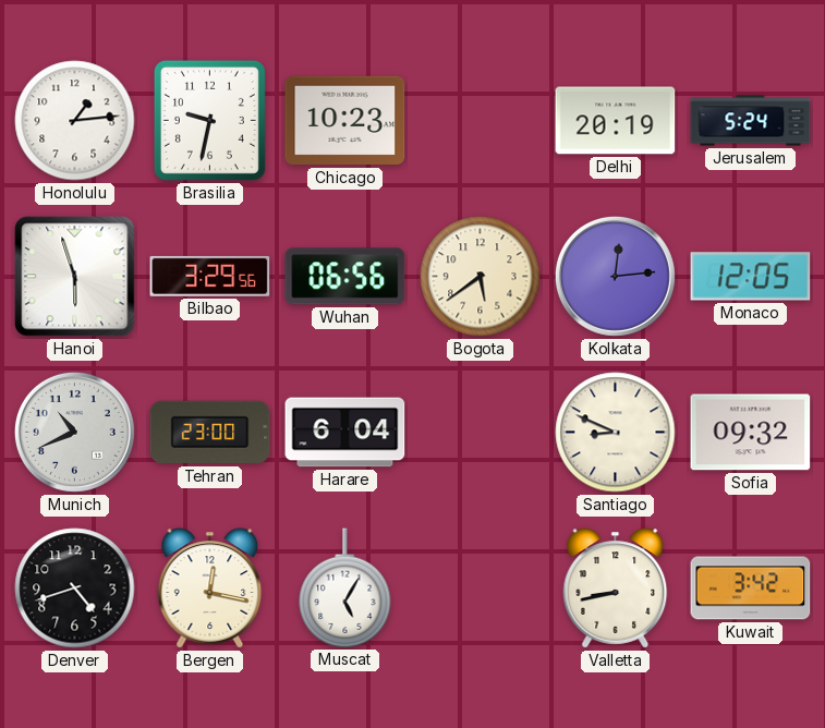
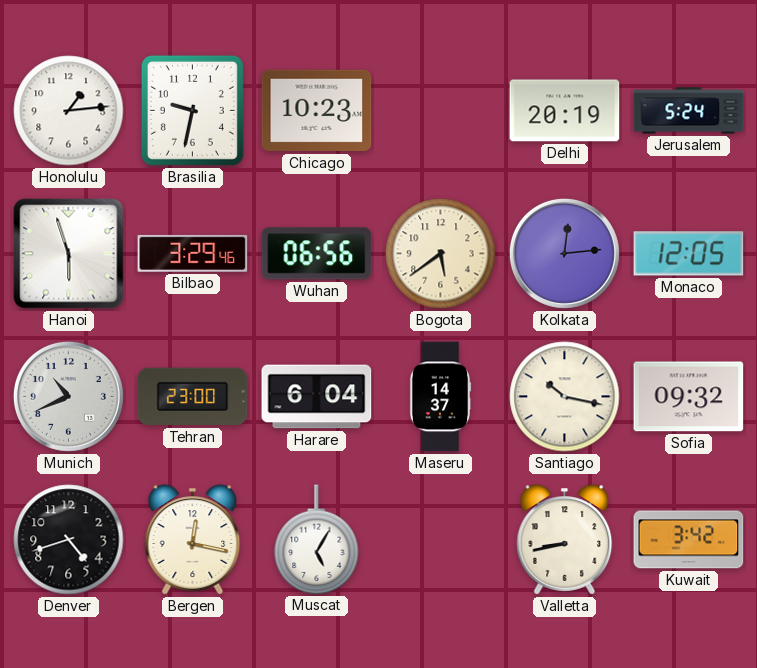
Bilbao: 3:29:56 -> 3:29:46 (193, 253)
Maseru: none -> 14:37 (440, 397)
Santiago: 8:49 -> 10:17 (565, 397)
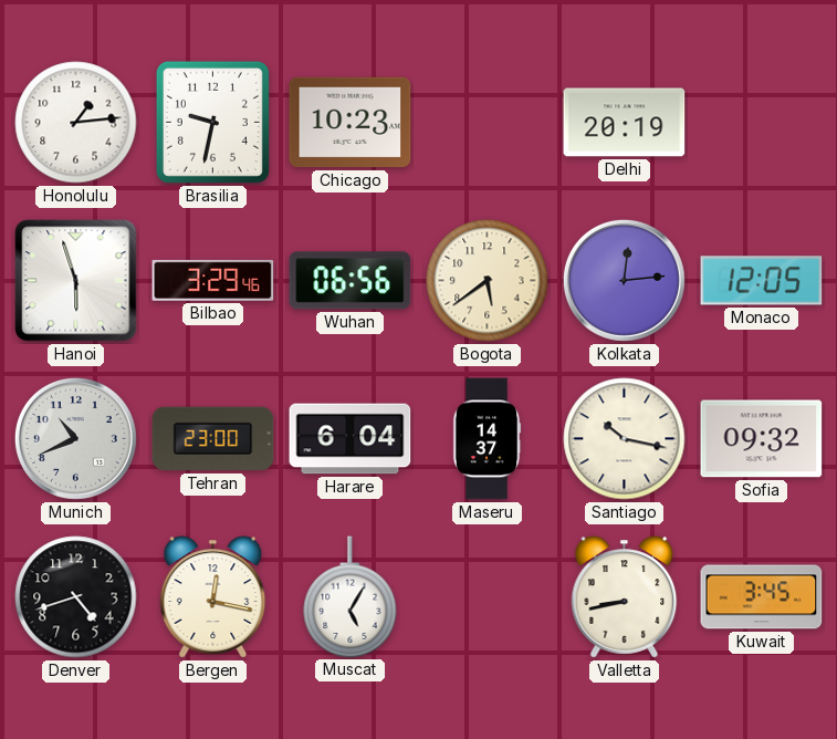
Jerusalem: 5:24 -> none (689, 111)
Kuwait: 3:42 -> 3:45 (762, 597)
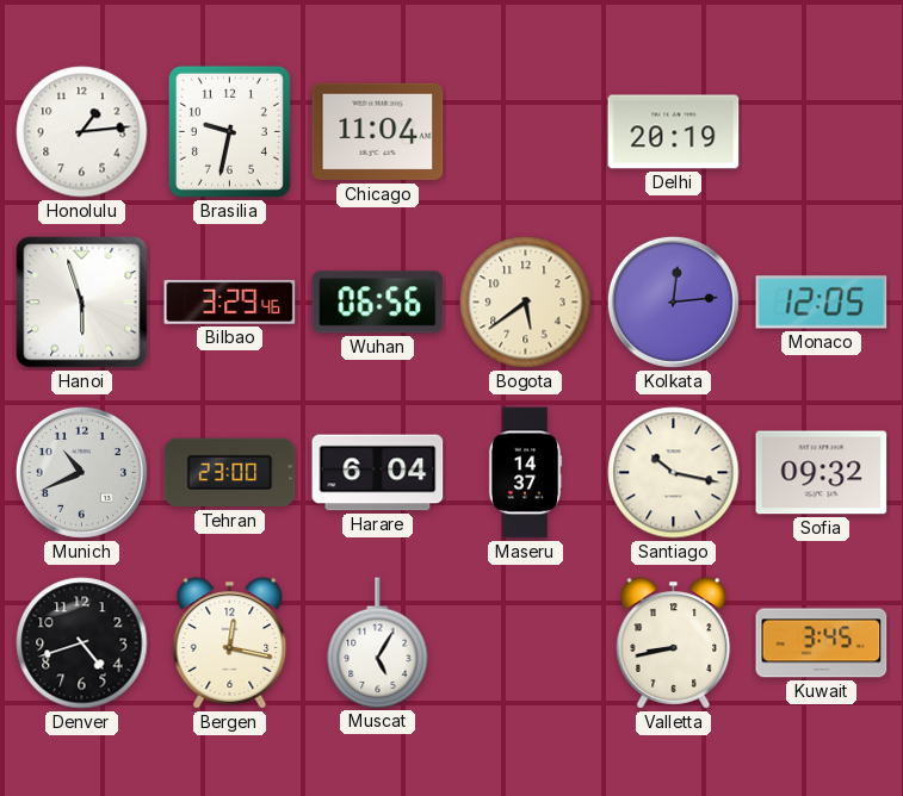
Chicago: 10:23 -> 11:04 (378, 132)
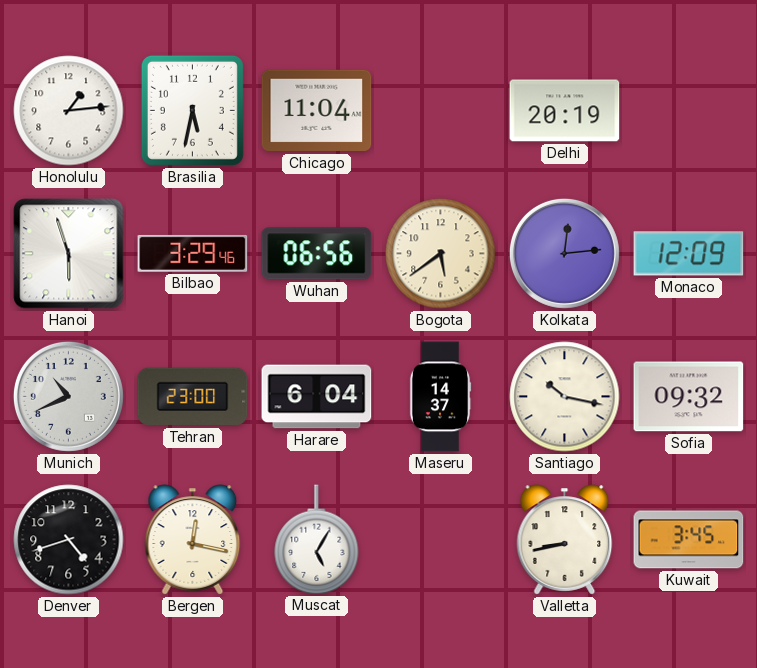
Brasilia: 9:32 -> 5:32 (192, 110)
Monaco: 12:05 -> 12:09 (689, 254)
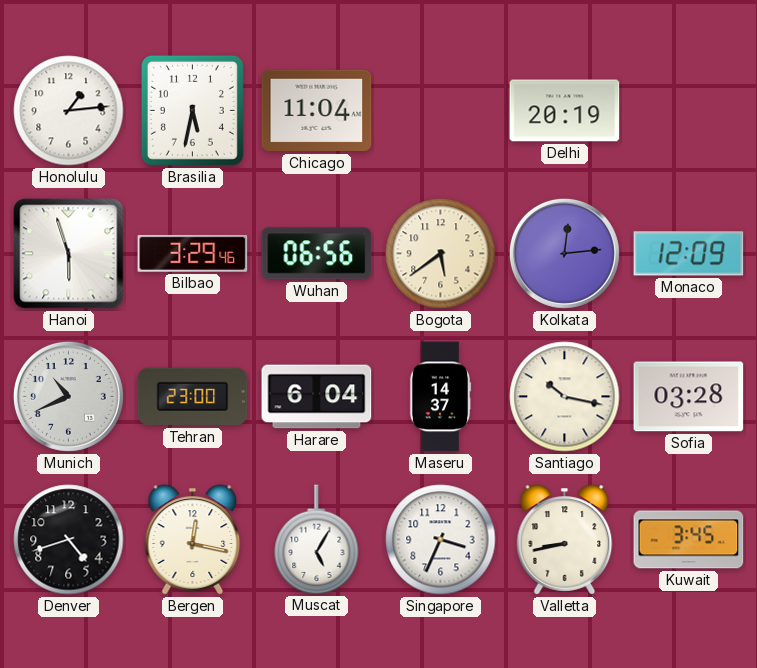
Sofia: 09:32 -> 03:28 (689, 397)
Singapore: none -> 3:34 (441, 540)
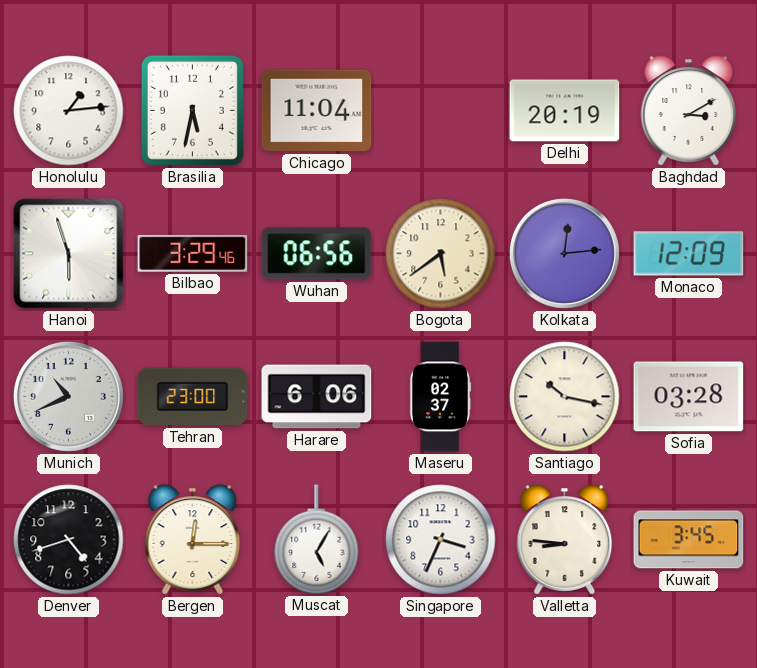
Baghdad: none -> 3:10 (689, 111)
Harare: 6:04 -> 6:06 (317, 397)
Maseru: 14:37 -> 02:37 (440, 397)
Bergen: 12:17 -> 12:15 (193, 540)
Valletta: 8:43 -> 8:46 (565, 540)
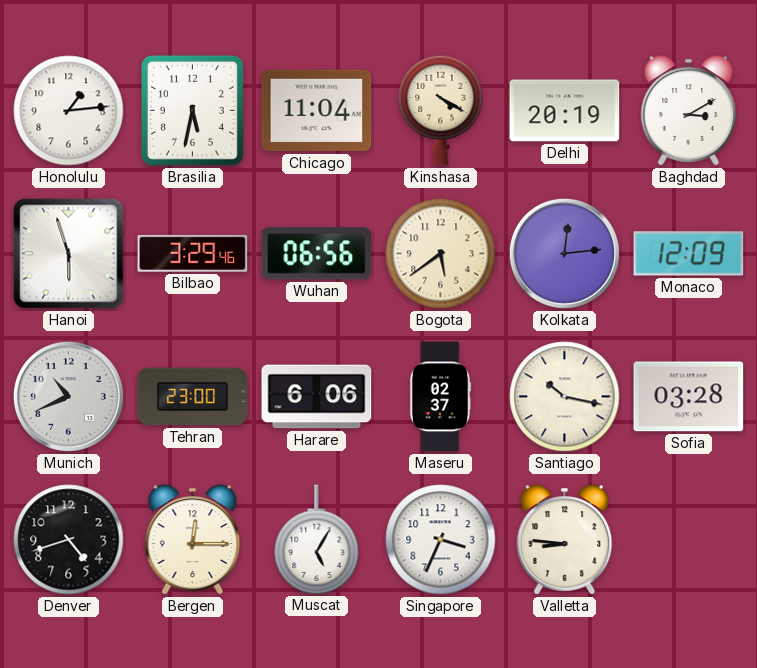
Kinshasa: none -> 4:20 (441, 110)
Kuwait: 3:45 -> none (689, 540)
